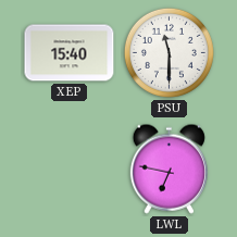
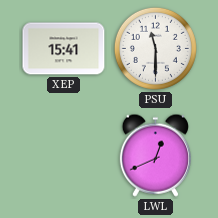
XEP: 15:40 -> 15:41 (64, 49)
LWL: 6:47 -> 12:41 (155, 155)
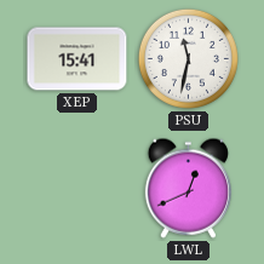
PSU: 11:30 -> 11:32 (188, 58)
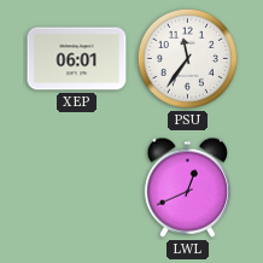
XEP: 15:41 -> 06:01 (77, 59)
PSU: 11:32 -> 11:36 (187, 58)
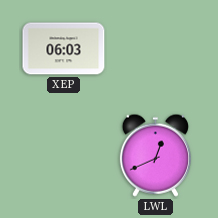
XEP: 06:01 -> 06:03 (64, 49)
PSU: 11:36 -> none (187, 58)
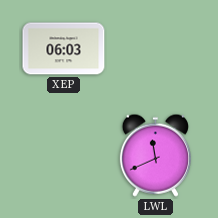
LWL: 12:41 -> 11:41 (155, 155)
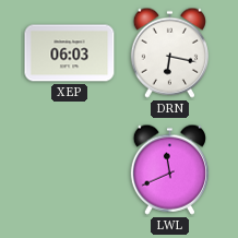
DRN: none -> 6:17 (169, 52)
